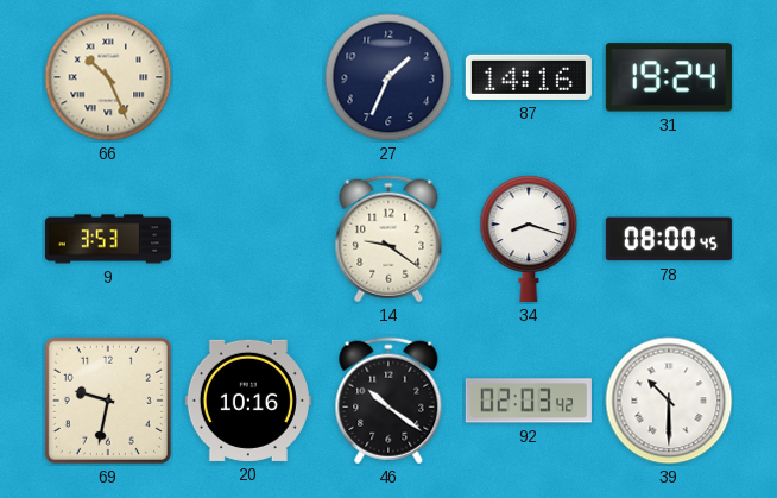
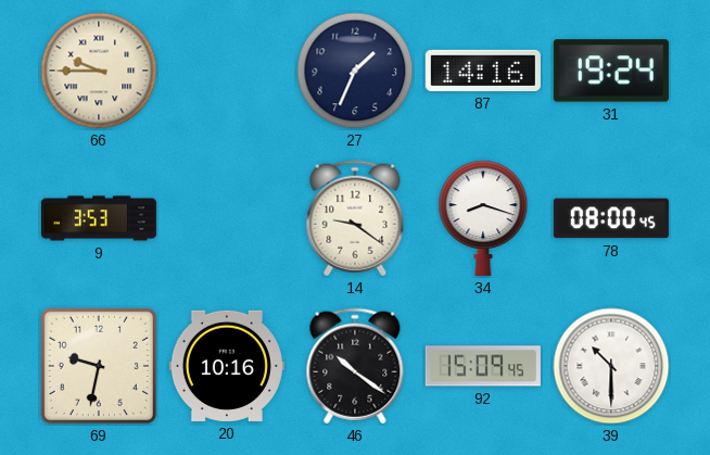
66: 10:26 -> 9:45 (99, 71)
92: 02:03 -> 15:09 (483, 366)
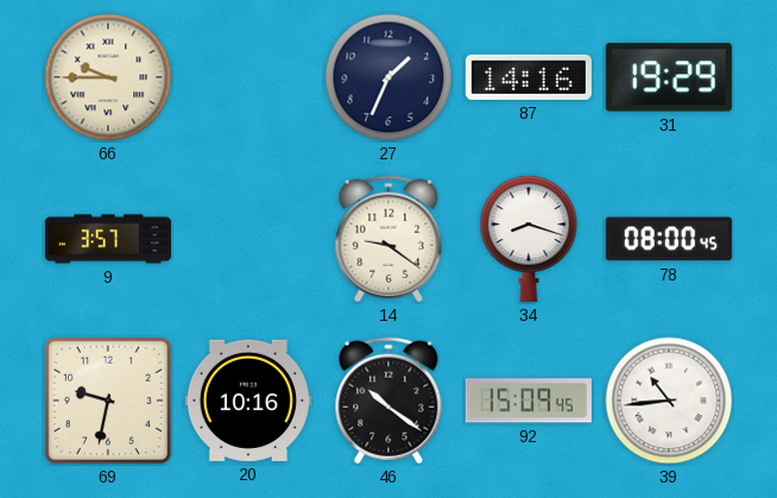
31: 19:24 -> 19:29 (669, 77)
9: 3:53 -> 3:57 (108, 239)
39: 10:30 -> 10:44 (669, 401)
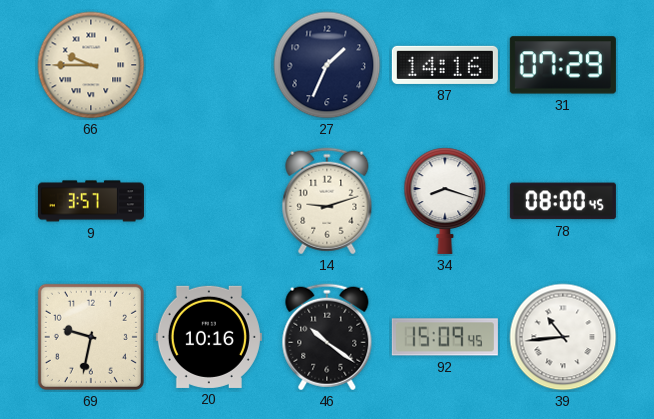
31: 19:29 -> 07:29 (563, 65)
14: 9:21 -> 9:12 (327, 201)
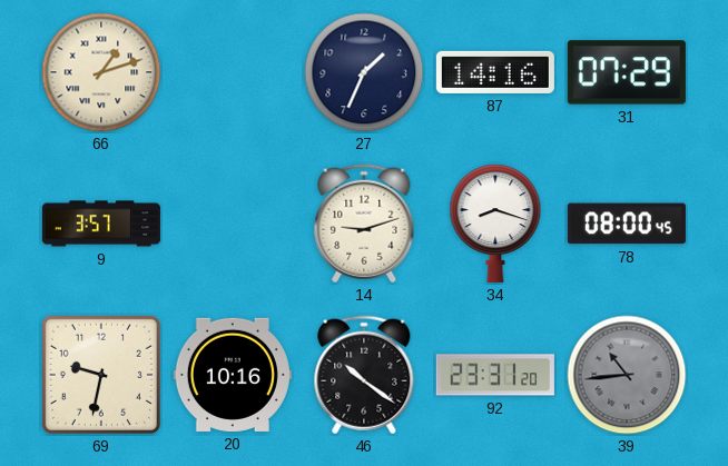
66: 9:45 -> 1:12 (101, 72)
92: 15:09 -> 23:31 (495, 375)
39 dial: white -> grey (627, 375)
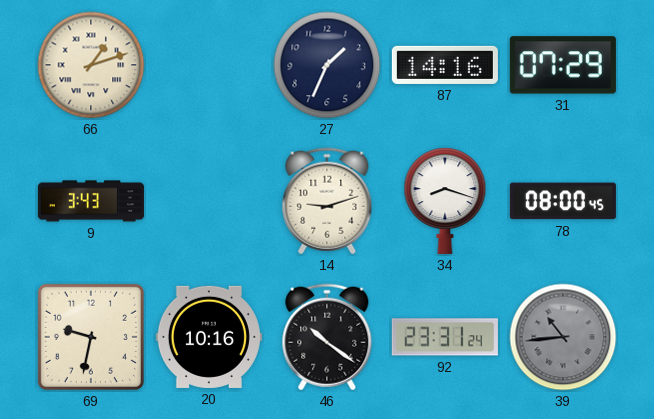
9: 3:57 -> 3:43 (91, 201)
92: 23:31:20 -> 23:31:24 (445, 337)
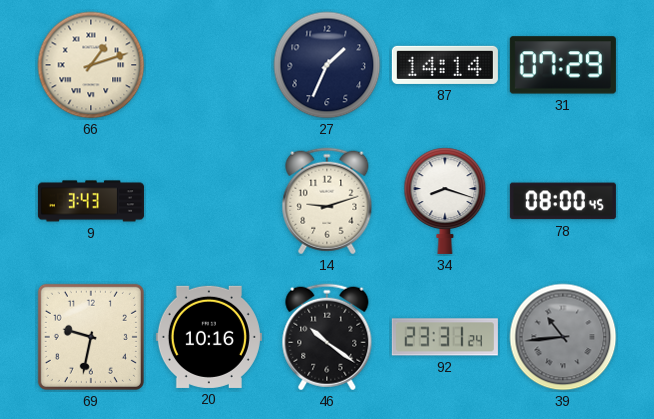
87: 14:16 -> 14:14 (445, 65)
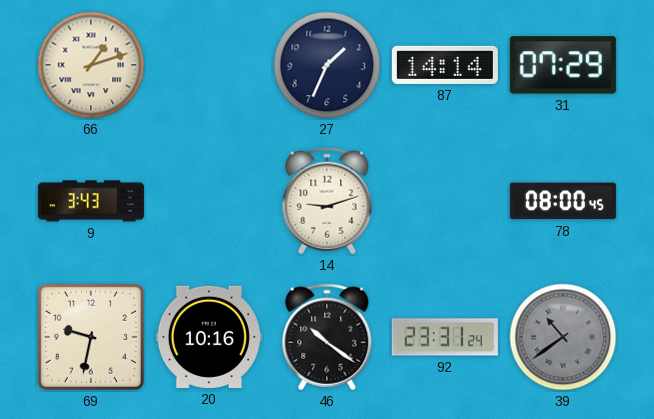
34: 8:18 -> none (445, 201)
39: 10:44 -> 10:39 (563, 337)
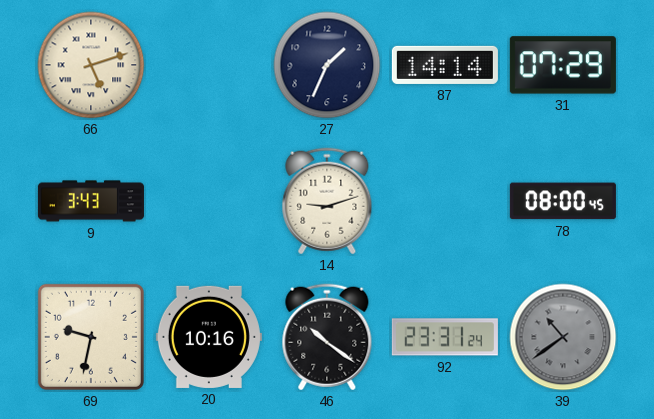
66: 1:12 -> 5:12 (91, 65)
